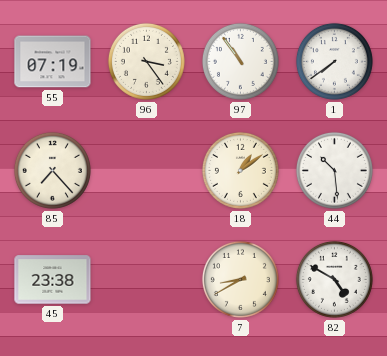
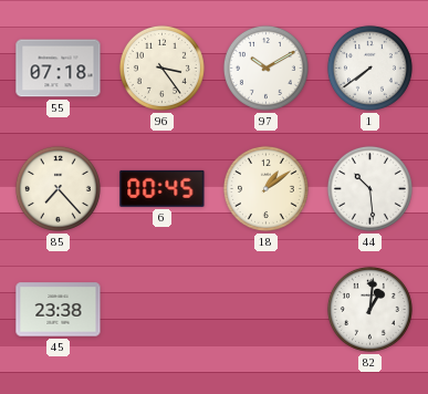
55: 07:19 -> 07:18 (59, 69)
97: 10:54 -> 10:10 (265, 68)
6: none -> 00:45 (163, 188)
7: 8:40 -> none (240, 279)
82: 4:50 -> 1:01 (369, 309)
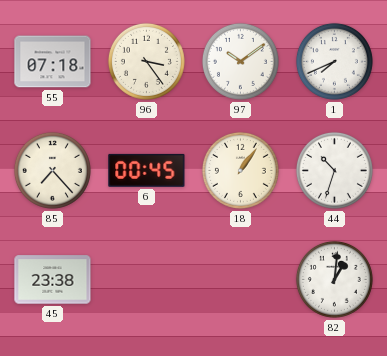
97: 10:10 -> 10:09 (240, 61)
1: 7:39 -> 7:41 (334, 61)
18: 1:09 -> 1:06 (240, 170)
44: 10:29 -> 10:33 (334, 170)
